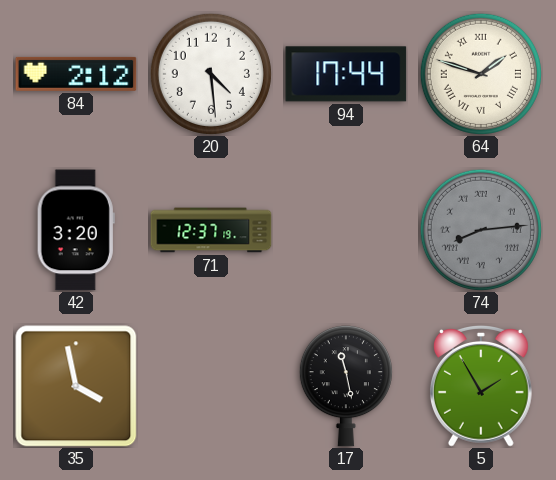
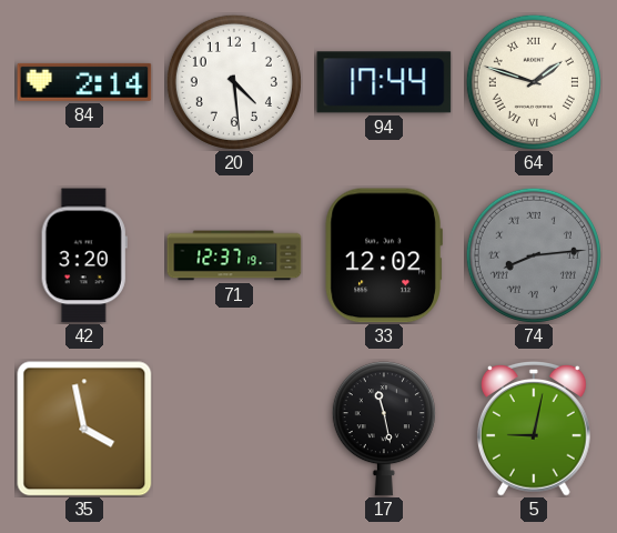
84: 2:12 -> 2:14 (84, 82)
33: none -> 12:02 (384, 255)
5: 1:55 -> 9:02 (534, 430)
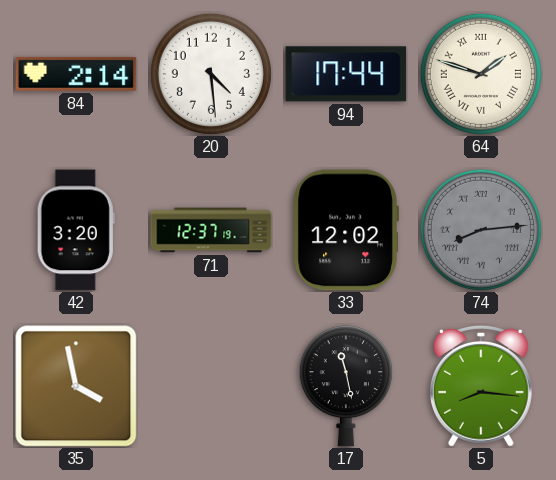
5: 9:02 -> 8:16 (481, 387)
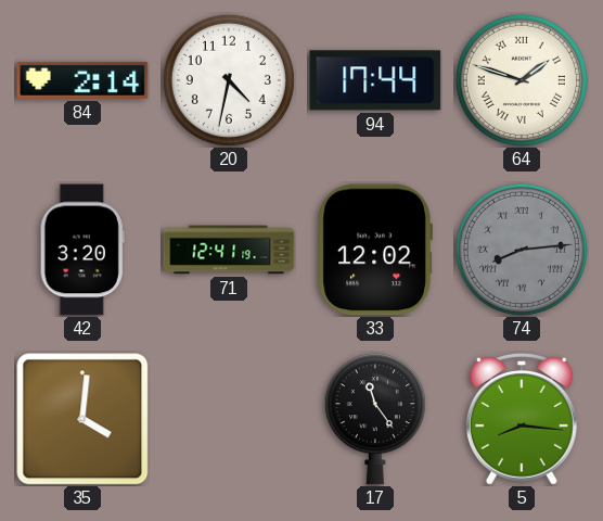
20: 4:29 -> 4:32 (229, 80)
71: 12:37 -> 12:41 (229, 250)
35: 3:58 -> 4:01 (82, 419)
17: 11:28 -> 11:24 (375, 419)
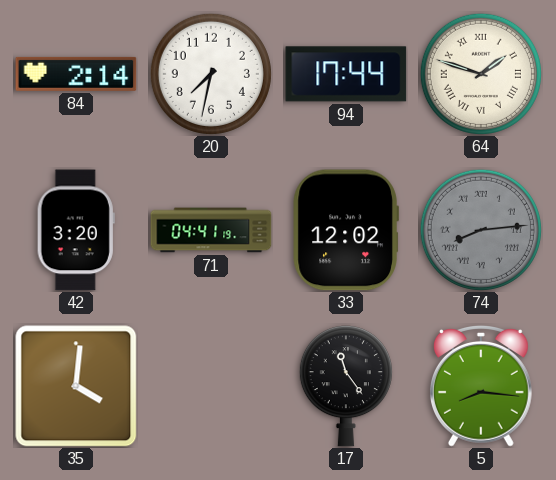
20: 4:32 -> 7:32 (211, 74)
71: 12:41 -> 04:41 (211, 230)
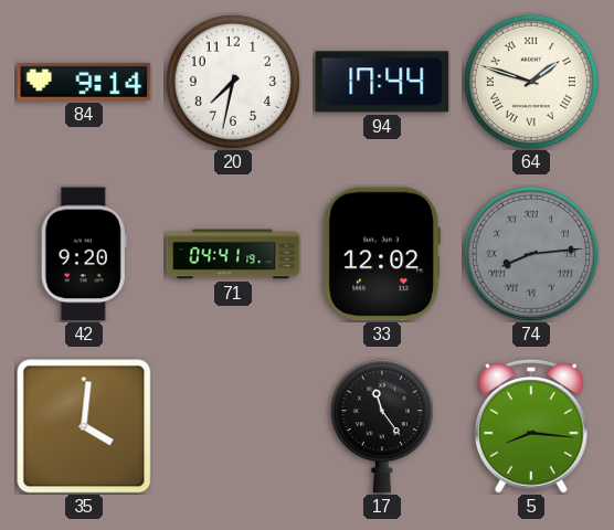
84: 2:14 -> 9:14 (84, 82)
42: 3:20 -> 9:20 (84, 254)
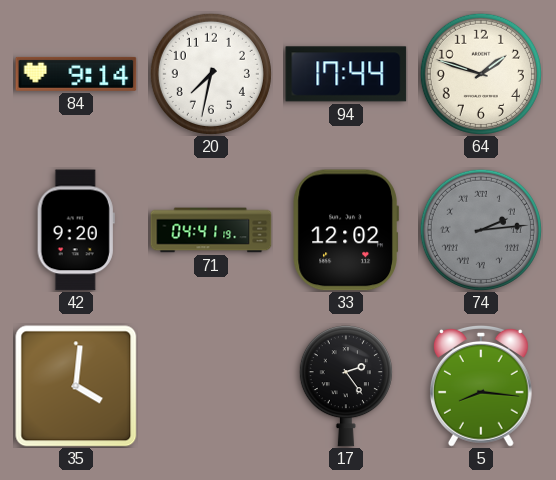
64 numerals: Roman -> Arabic (481, 74)
74: 8:14 -> 2:14 (481, 230)
17: 11:24 -> 2:24 (346, 386)
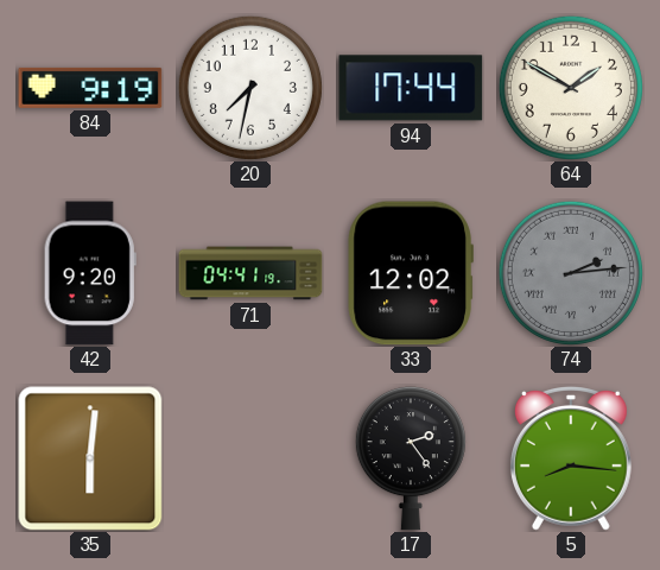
84: 9:14 -> 9:19 (90, 88)
64: 1:48 -> 1:50 (571, 88)
35: 4:01 -> 6:01 (90, 458)
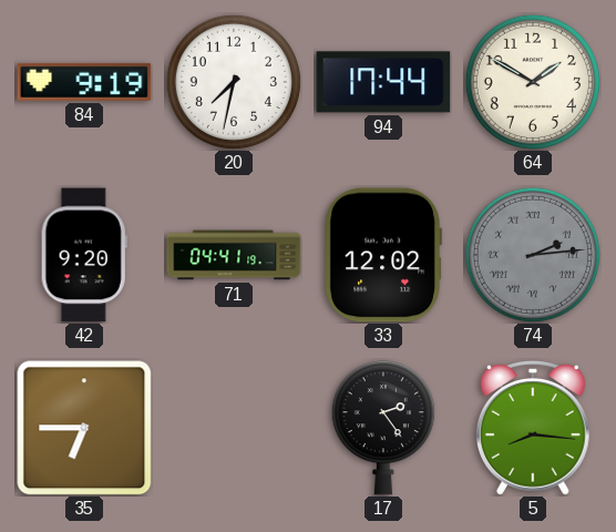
35: 6:01 -> 6:45 (84, 428)
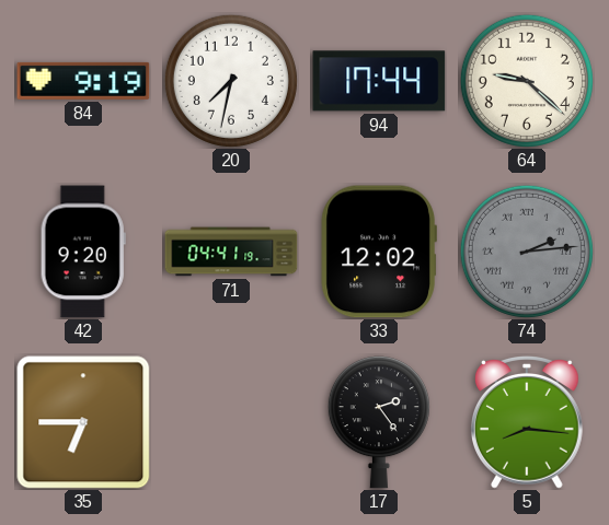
64: 1:50 -> 9:22 (527, 81)
